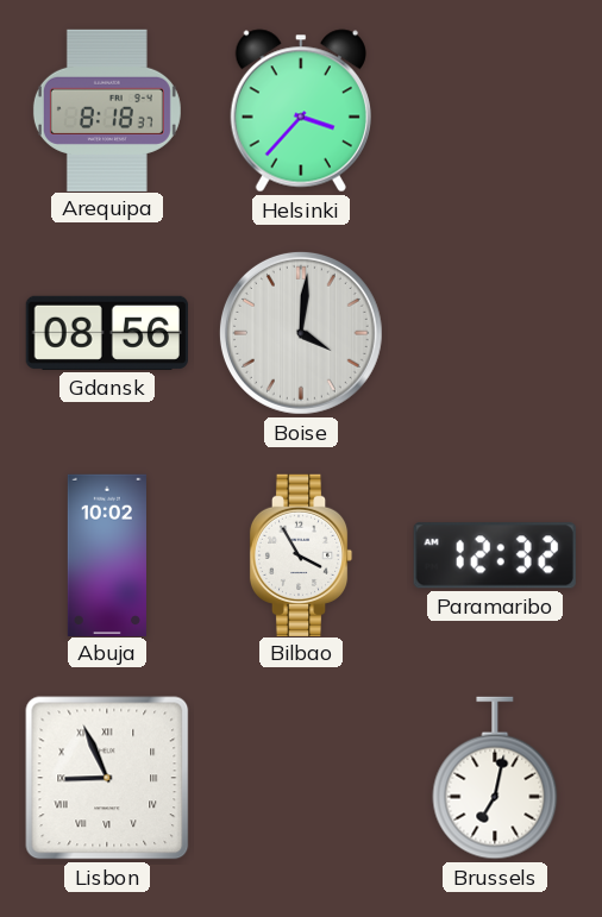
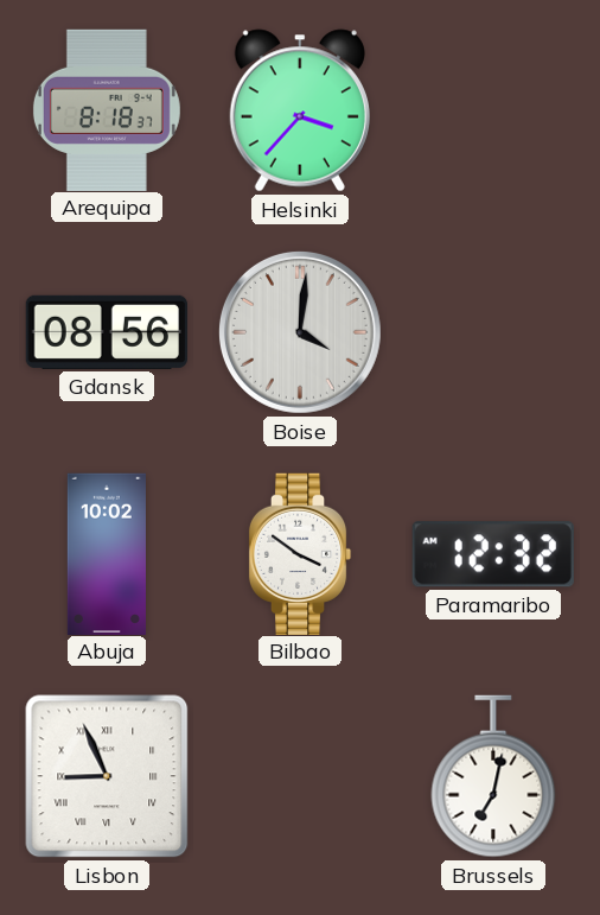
Bilbao: 3:55 -> 3:51 (300, 553)
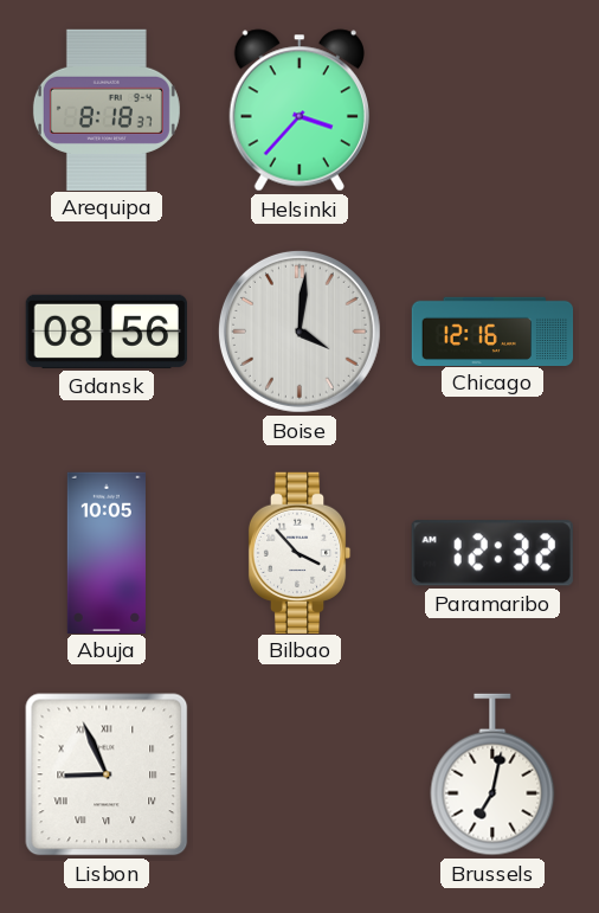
Chicago: none -> 12:16 (492, 330)
Abuja: 10:02 -> 10:05 (107, 552)
Bilbao: 3:51 -> 3:53 (299, 552)
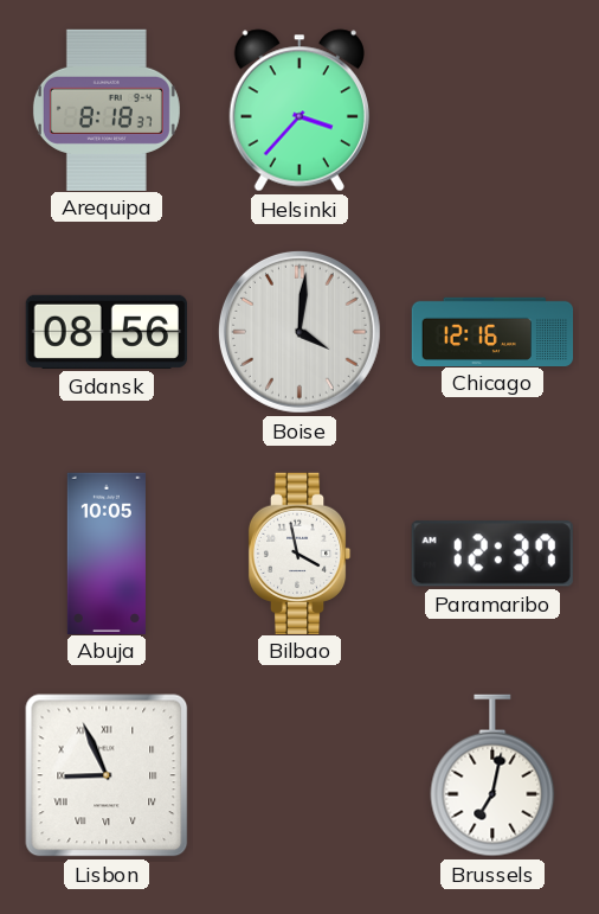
Bilbao: 3:53 -> 3:58 (299, 552)
Paramaribo: 12:32 -> 12:37 (492, 554)
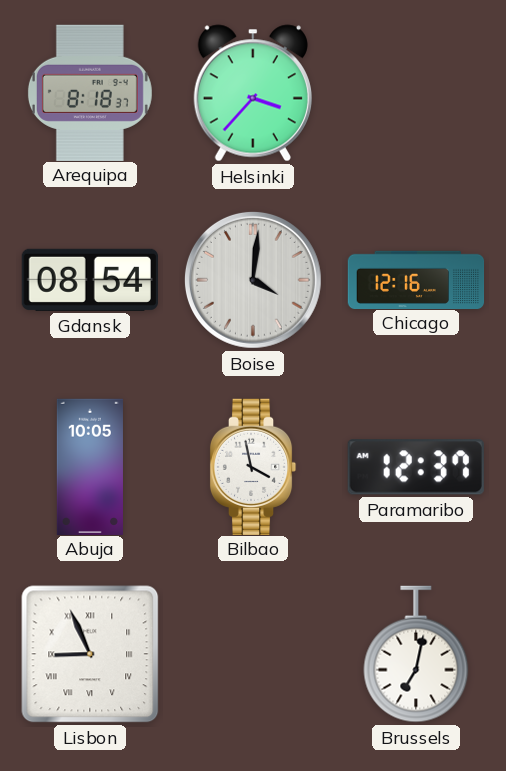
Gdansk: 08:56 -> 08:54 (90, 280)
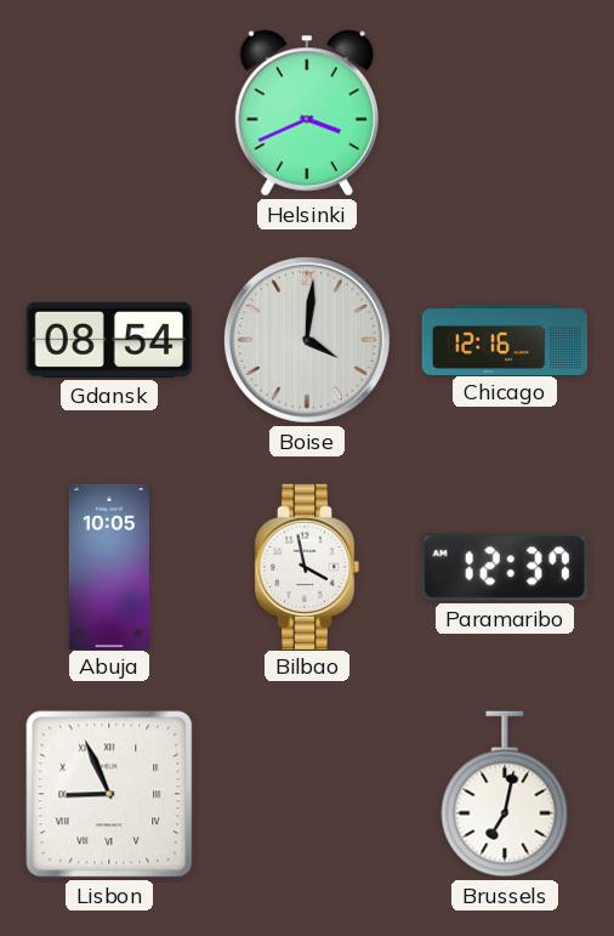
Arequipa: 8:18 -> none (90, 92)
Helsinki: 3:37 -> 3:41 (307, 113)
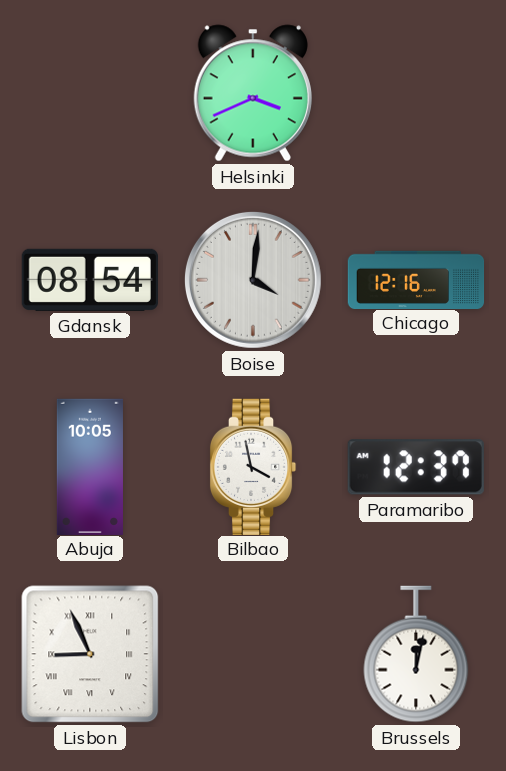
Brussels: 7:02 -> 12:02 (416, 654)
